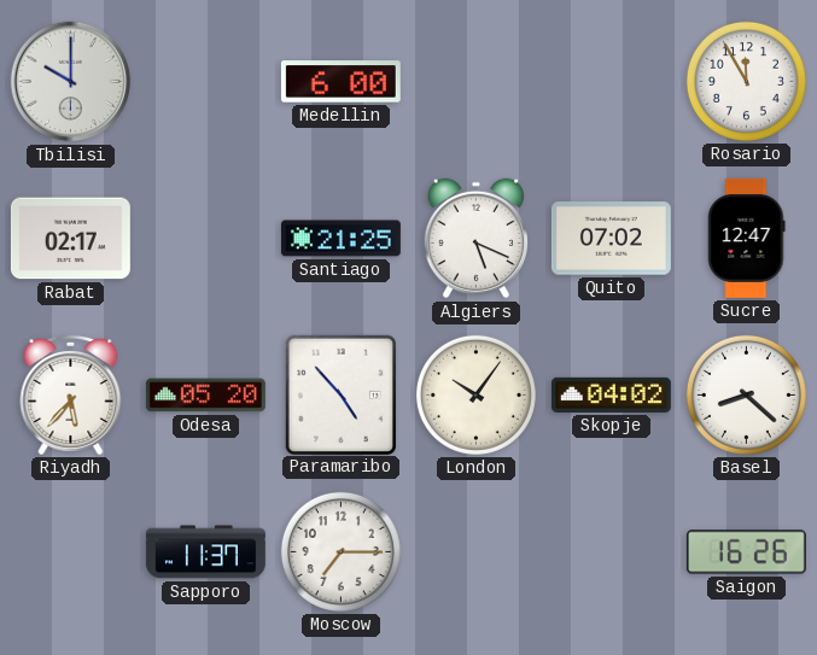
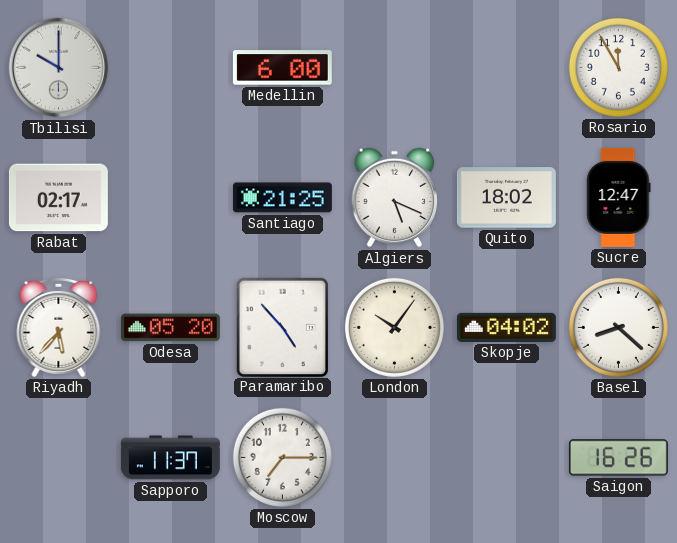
Quito: 07:02 -> 18:02 (506, 198)
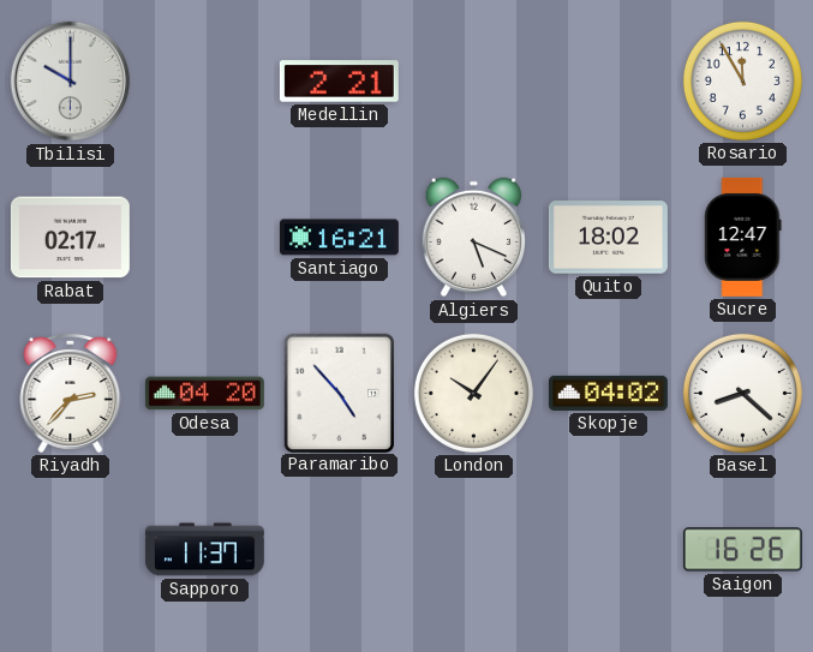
Medellin: 6:00 -> 2:21 (339, 82)
Santiago: 21:25 -> 16:21 (339, 238)
Riyadh: 5:37 -> 2:37 (71, 393)
Odesa: 05:20 -> 04:20 (204, 394)
Moscow: 7:15 -> none (282, 457)
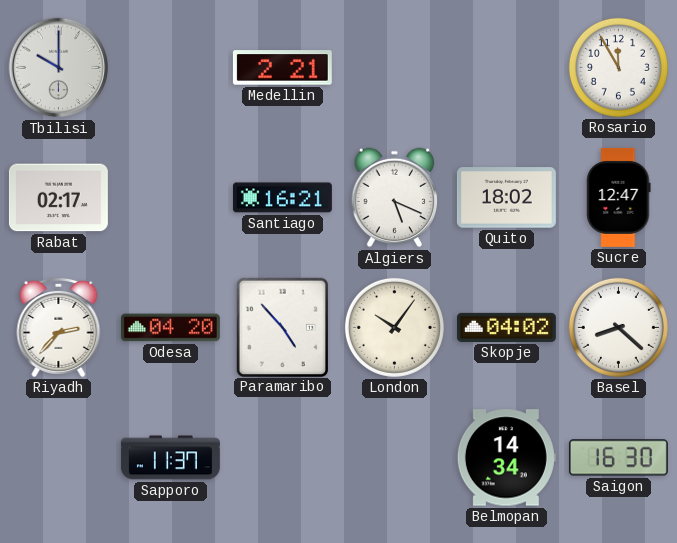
Belmopan: none -> 14:34 (506, 458)
Saigon: 16:26 -> 16:30 (618, 458)
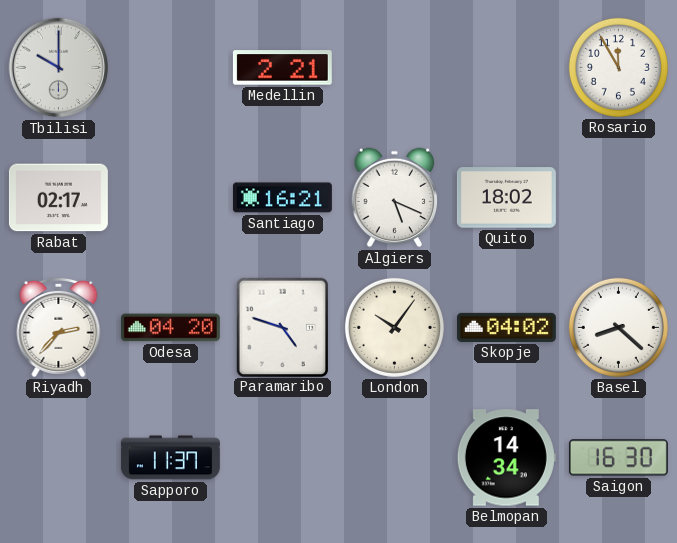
Sucre: 12:47 -> none (619, 197)
Paramaribo: 4:53 -> 4:48 (282, 327)
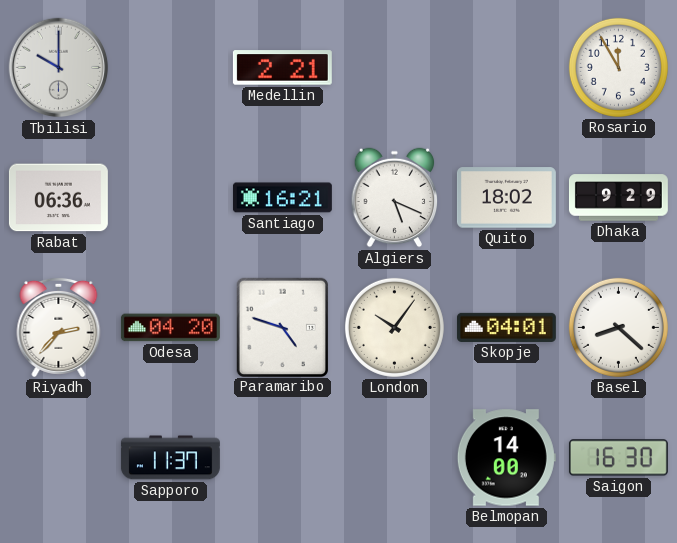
Rabat: 02:17 -> 06:36 (58, 198)
Dhaka: none -> 9:29 (618, 198)
Skopje: 04:02 -> 04:01 (506, 327)
Belmopan: 14:34 -> 14:00 (506, 458)
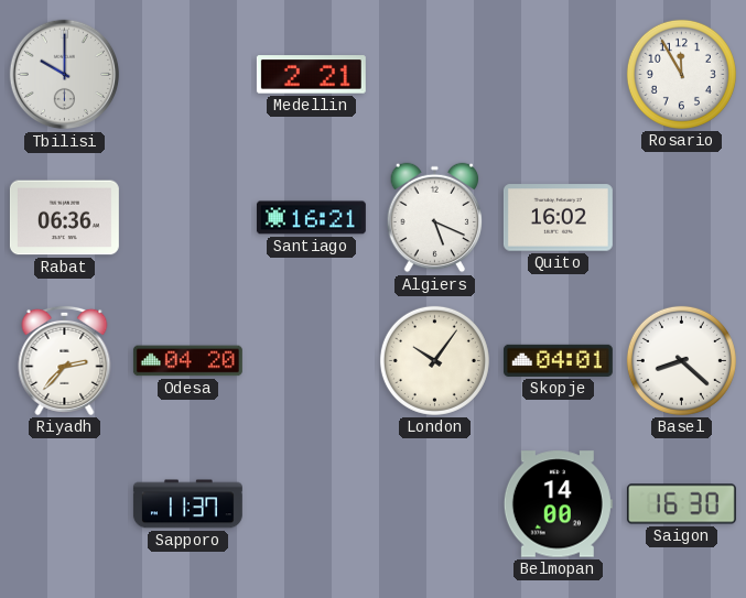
Quito: 18:02 -> 16:02 (558, 218)
Dhaka: 9:29 -> none (618, 198)
Paramaribo: 4:48 -> none (282, 327)
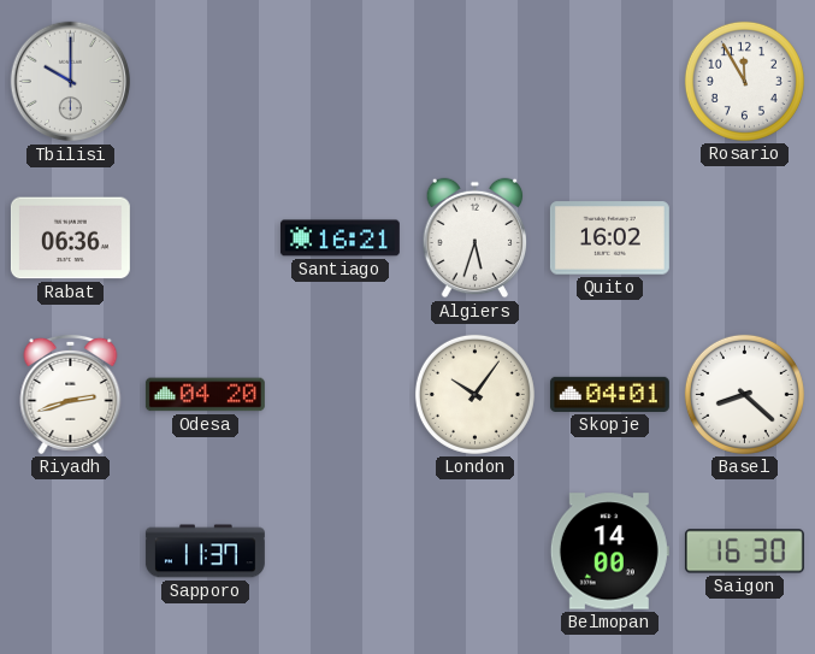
Medellin: 2:21 -> none (311, 75)
Algiers: 5:19 -> 5:33 (476, 238)
Riyadh: 2:37 -> 2:42 (71, 394)
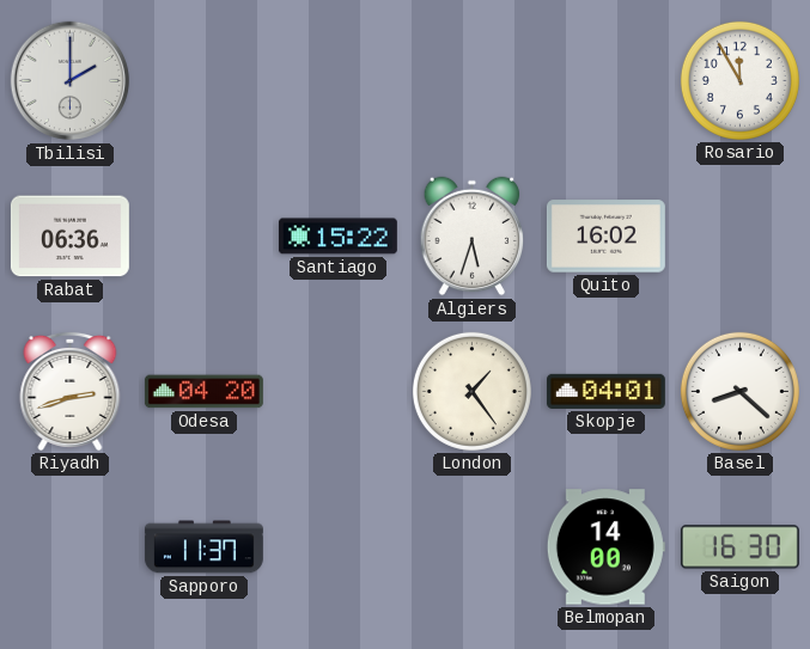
Tbilisi: 10:00 -> 2:00 (71, 81)
Santiago: 16:21 -> 15:22 (337, 237)
London: 10:06 -> 1:24 (471, 391)
